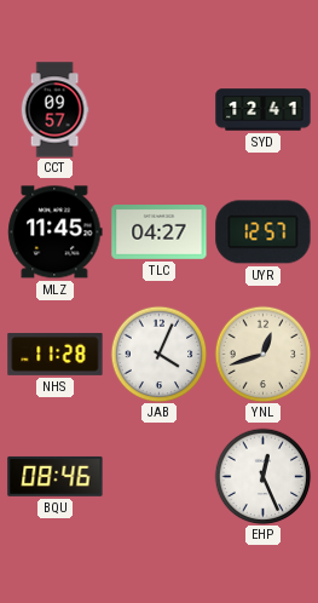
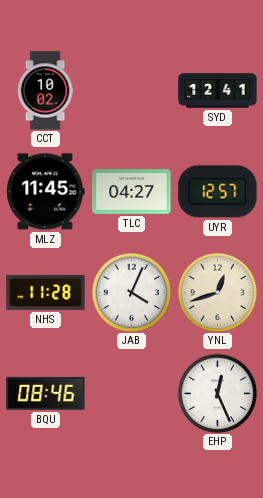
CCT: 09:57 -> 10:02 (45, 91)
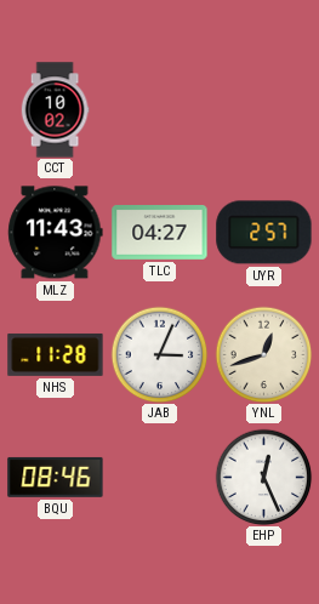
SYD: 12:41 -> none (218, 91)
MLZ: 11:45 -> 11:43 (56, 233)
UYR: 12:57 -> 2:57 (264, 233)
JAB: 4:04 -> 3:04 (159, 354)
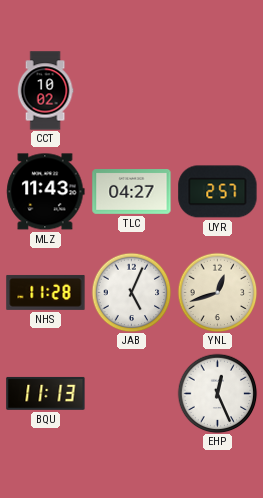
JAB: 3:04 -> 5:04 (131, 292)
BQU: 08:46 -> 11:13 (46, 393)
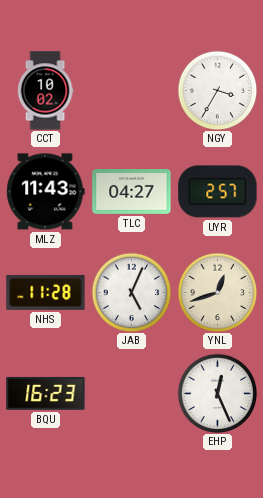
NGY: none -> 3:35 (217, 90)
BQU: 11:13 -> 16:23 (46, 393)
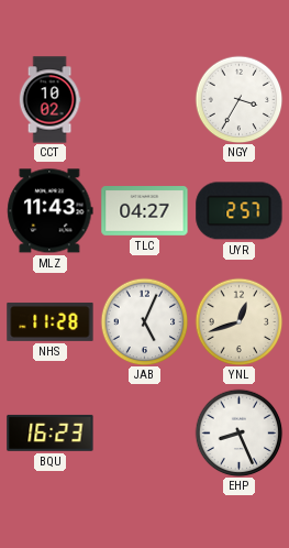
EHP: 12:26 -> 8:26 (238, 432)
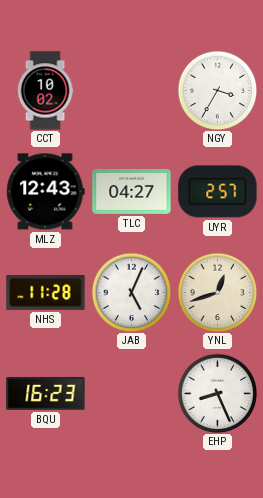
MLZ: 11:43 -> 12:43 (46, 192)
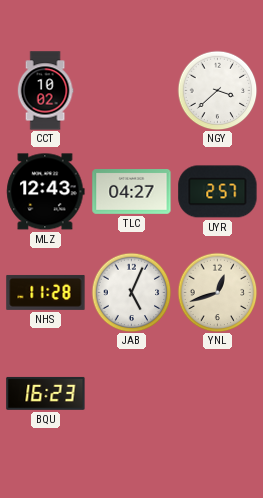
NGY: 3:35 -> 3:38 (217, 90)
EHP: 8:26 -> none (217, 393)
